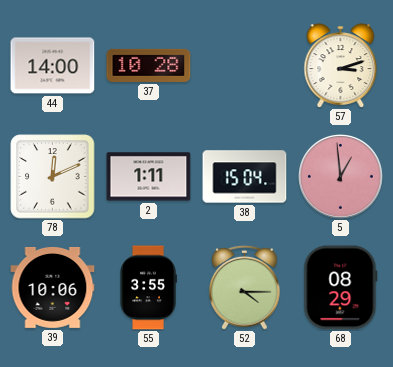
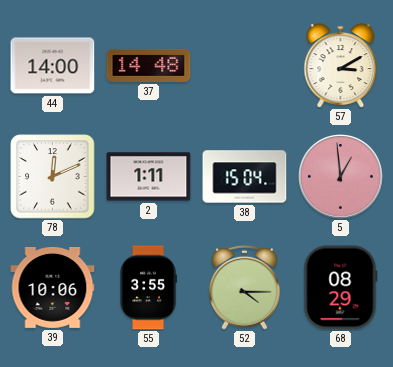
37: 10:28 -> 14:48 (149, 65)
57: 3:12 -> 3:10 (341, 66)
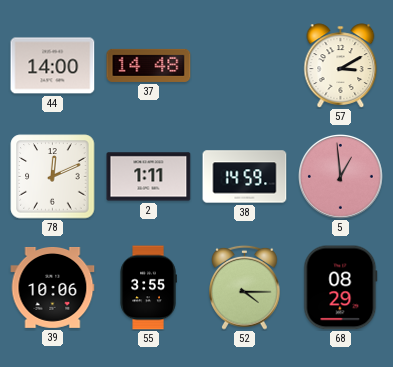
38: 15:04 -> 14:59 (245, 177)
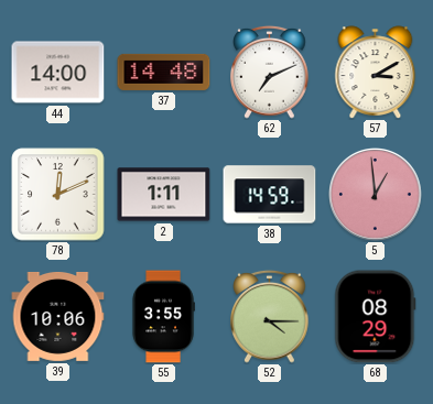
62: none -> 7:11 (270, 72)
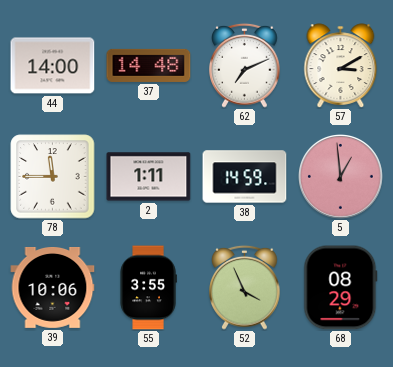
78: 12:11 -> 11:45 (53, 177)
52: 4:15 -> 3:56 (245, 287)
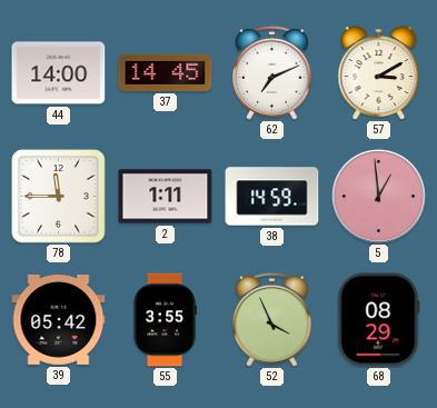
37: 14:48 -> 14:45 (166, 72)
39: 10:06 -> 05:42 (59, 320)
